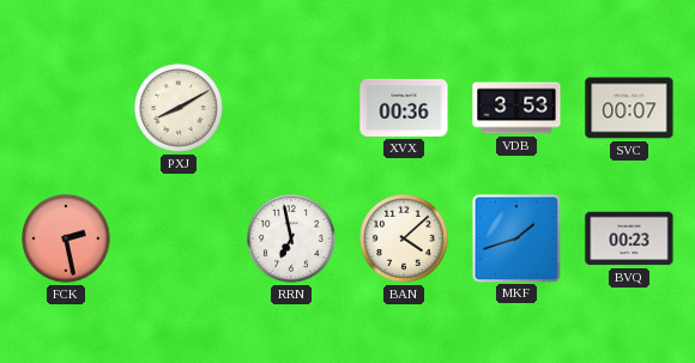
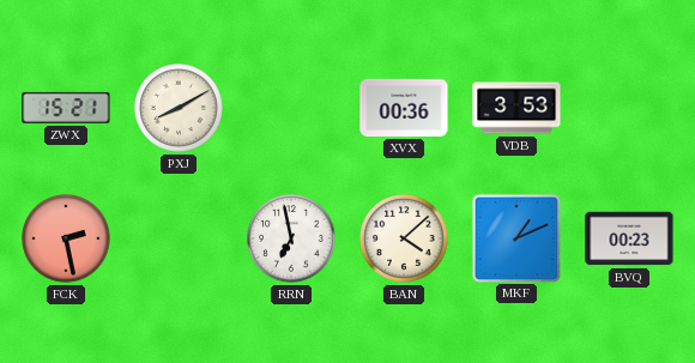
ZWX: none -> 15:21 (66, 108)
SVC: 00:07 -> none (629, 108)
MKF: 1:42 -> 1:11 (515, 237)
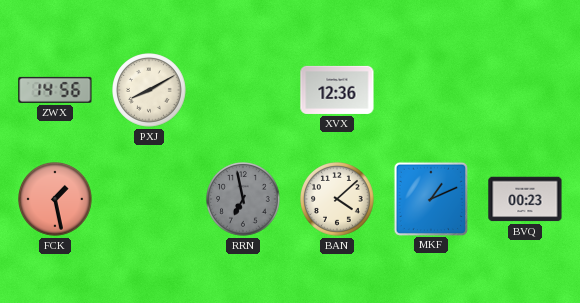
ZWX: 15:21 -> 14:56 (55, 90)
XVX: 00:36 -> 12:36 (337, 90)
VDB: 3:53 -> none (516, 108)
FCK: 2:28 -> 1:28 (55, 199)
RRN dial: white -> grey (243, 199)
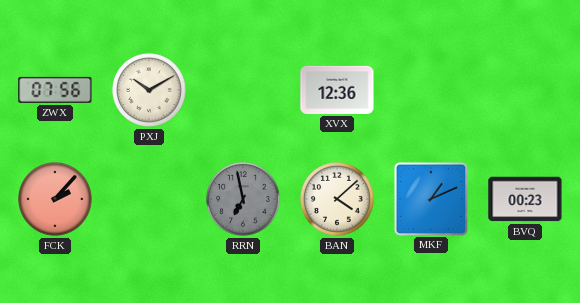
ZWX: 14:56 -> 07:56 (55, 90)
PXJ: 8:10 -> 10:10 (149, 90)
FCK: 1:28 -> 2:07 (55, 199)
